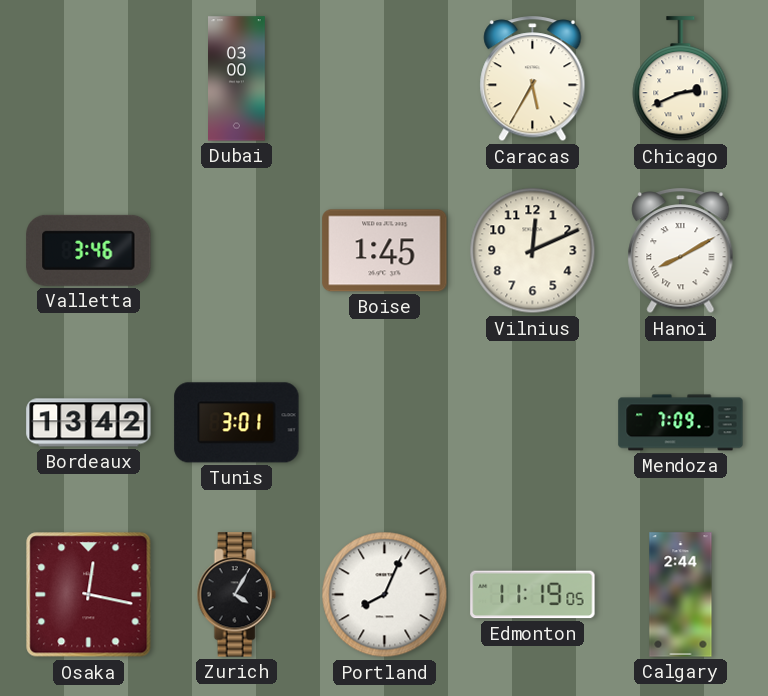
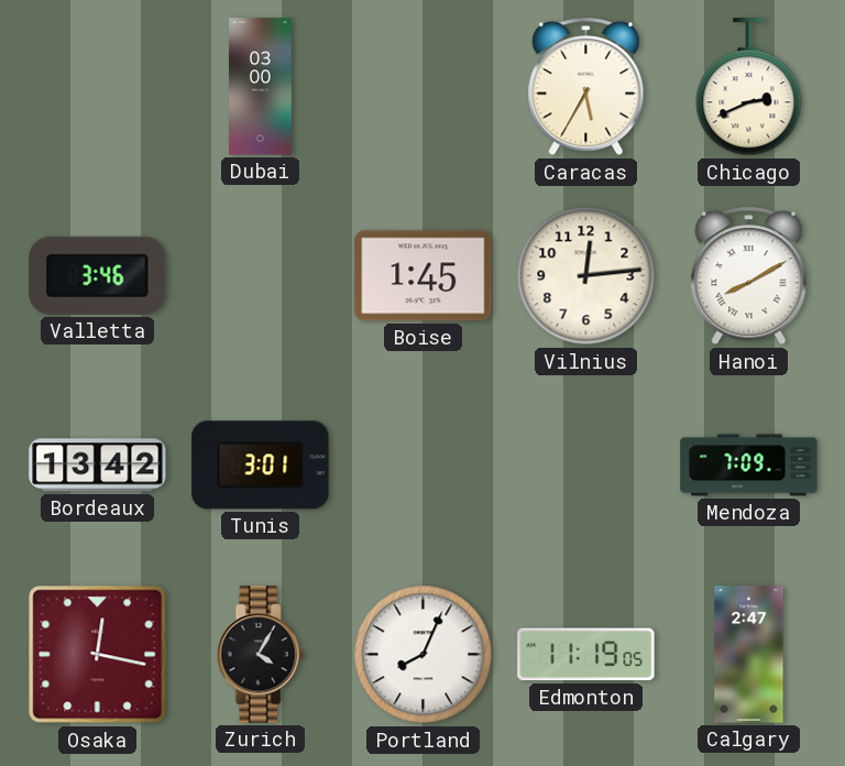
Vilnius: 12:11 -> 12:14 (586, 276)
Calgary: 2:44 -> 2:47 (749, 655)
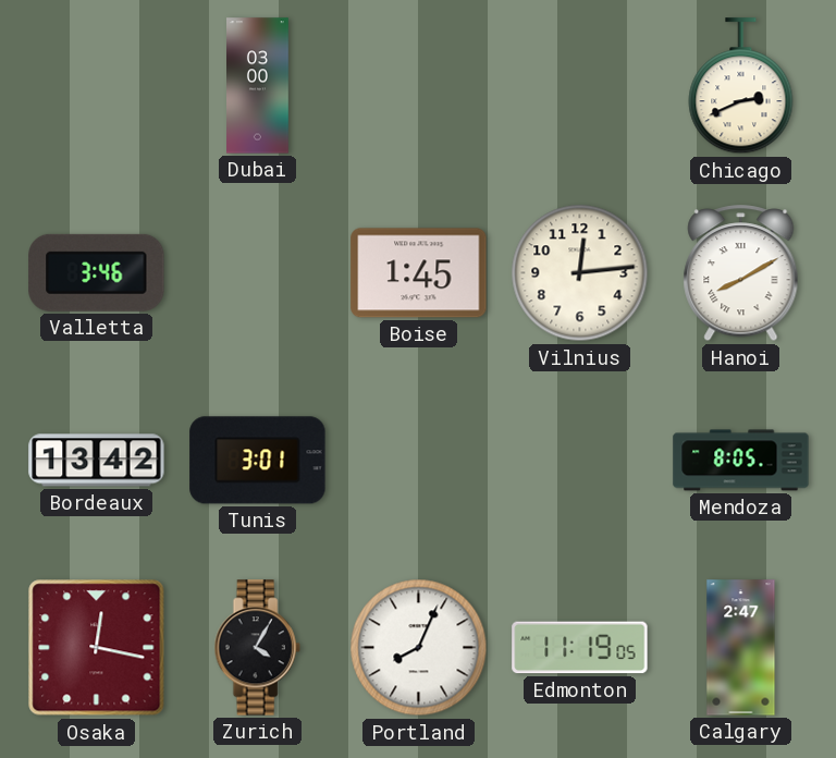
Caracas: 5:35 -> none (586, 87)
Mendoza: 7:09 -> 8:05 (741, 461)
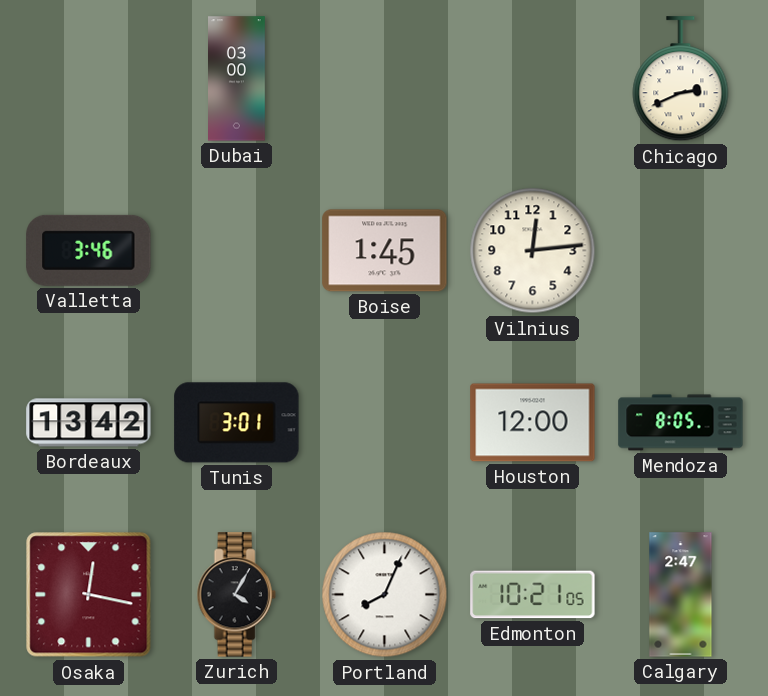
Hanoi: 8:10 -> none (741, 273)
Houston: none -> 12:00 (533, 423)
Edmonton: 11:19 -> 10:21 (533, 595)
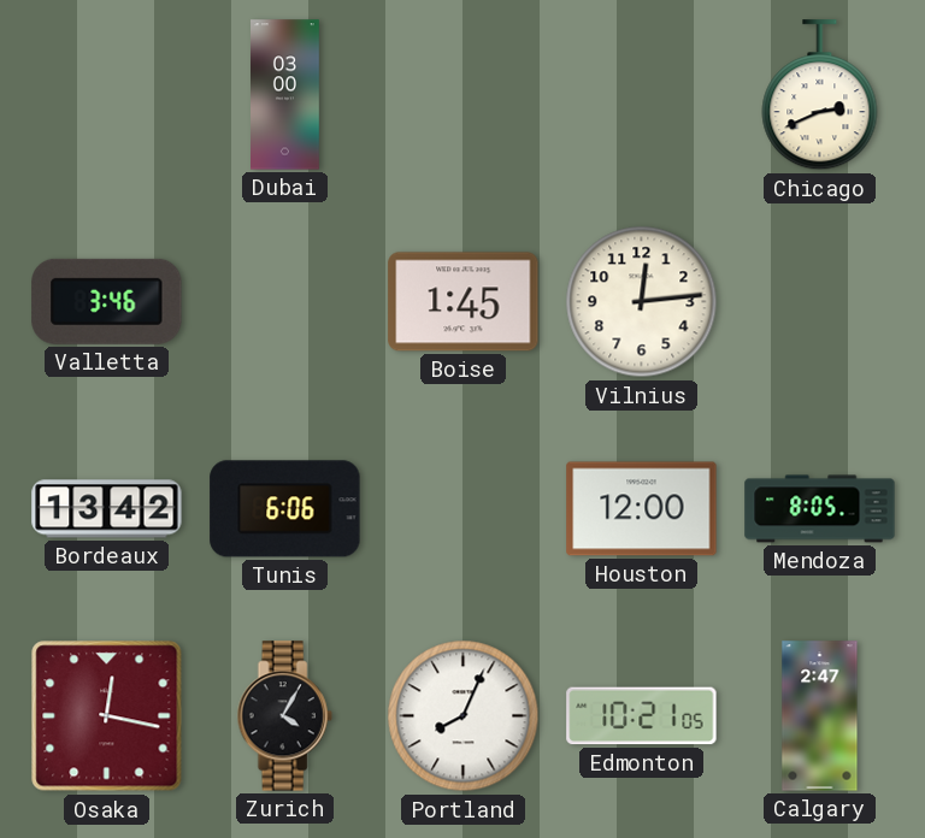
Tunis: 3:01 -> 6:06 (285, 509)
